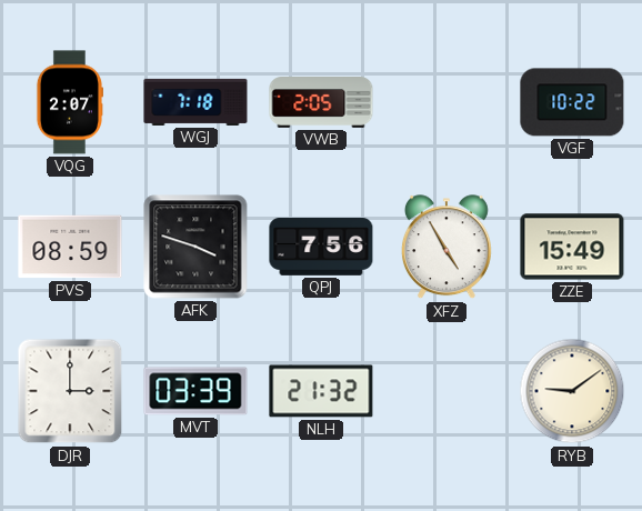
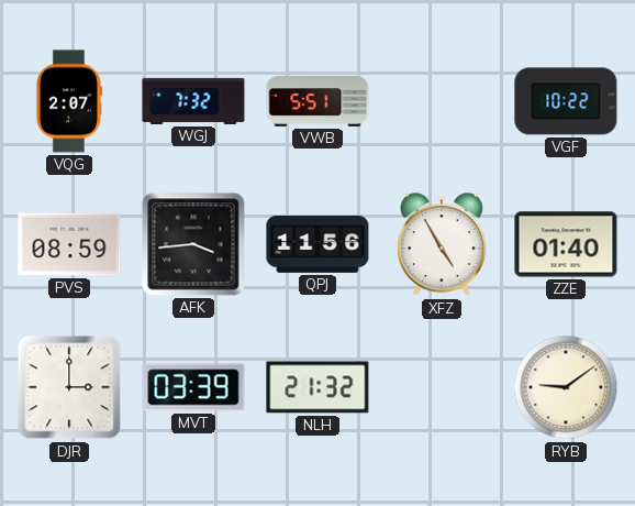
WGJ: 7:18 -> 7:32 (193, 101)
VWB: 2:05 -> 5:51 (317, 102)
AFK: 3:48 -> 3:44 (193, 244)
QPJ: 7:56 -> 11:56 (317, 245)
ZZE: 15:49 -> 01:40 (566, 244)
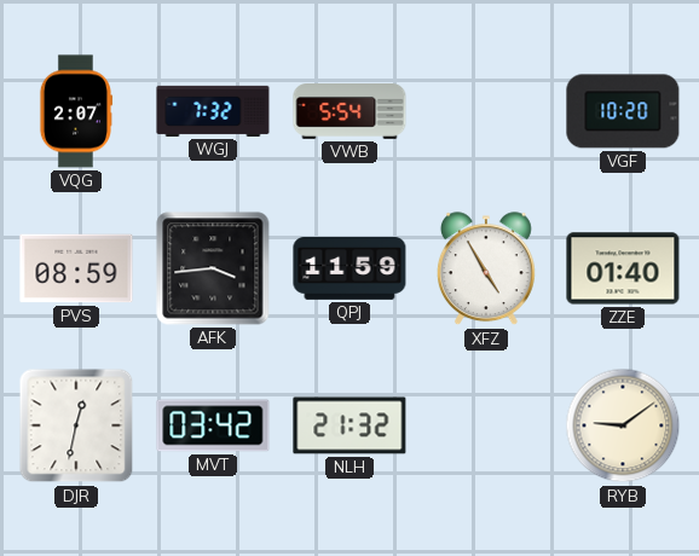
VWB: 5:51 -> 5:54 (349, 112)
VGF: 10:22 -> 10:20 (623, 111)
QPJ: 11:56 -> 11:59 (349, 270)
DJR: 3:00 -> 12:32 (76, 425)
MVT: 03:39 -> 03:42 (213, 425)
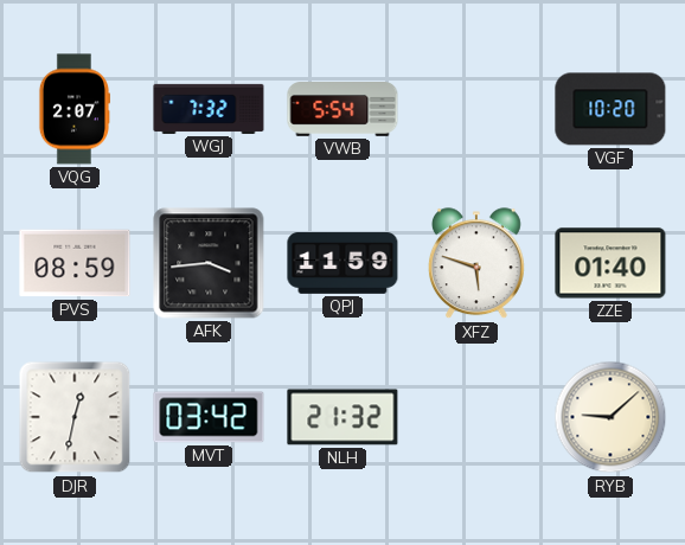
XFZ: 4:55 -> 5:48 (476, 264)
RYB: 9:09 -> 9:08 (610, 417)
